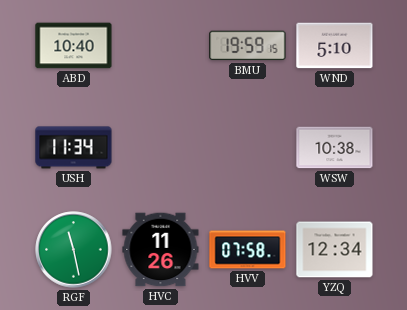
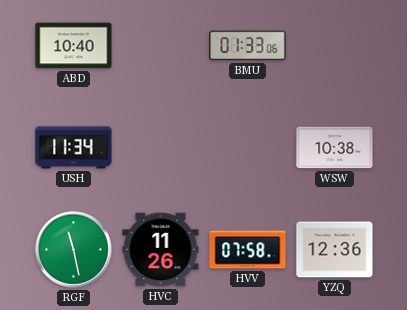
BMU: 19:59 -> 01:33 (248, 46)
WND: 5:10 -> none (335, 46)
YZQ: 12:34 -> 12:36 (335, 250)
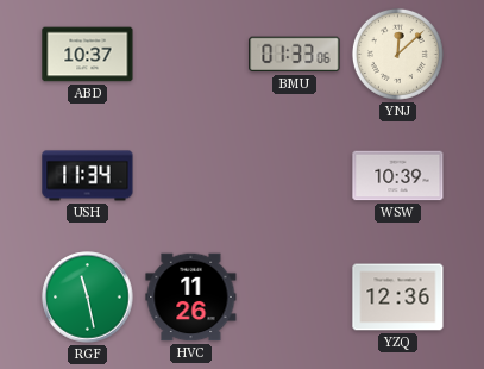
ABD: 10:40 -> 10:37 (88, 55)
YNJ: none -> 12:08 (397, 54)
WSW: 10:38 -> 10:39 (398, 176)
HVV: 07:58 -> none (248, 250)
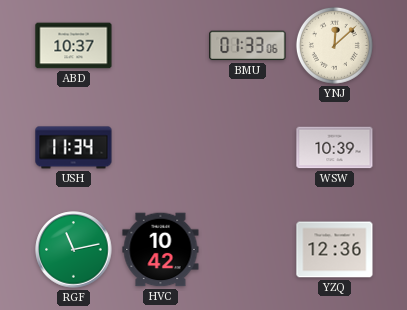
RGF: 11:28 -> 11:13 (74, 250)
HVC: 11:26 -> 10:42 (161, 250)
